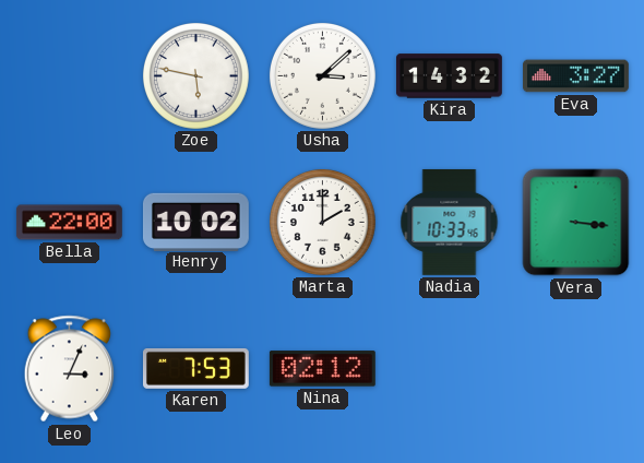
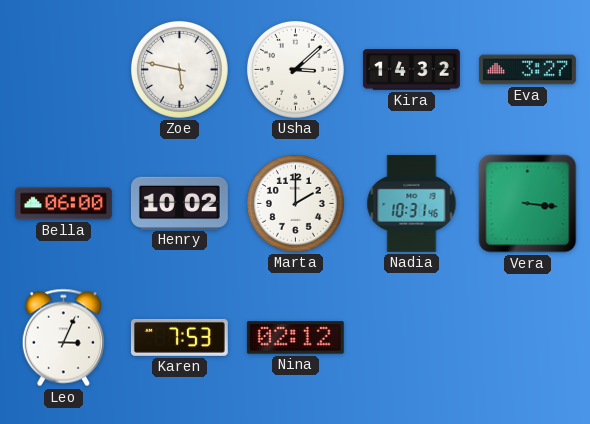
Bella: 22:00 -> 06:00 (63, 204)
Nadia: 10:33 -> 10:31 (412, 203)
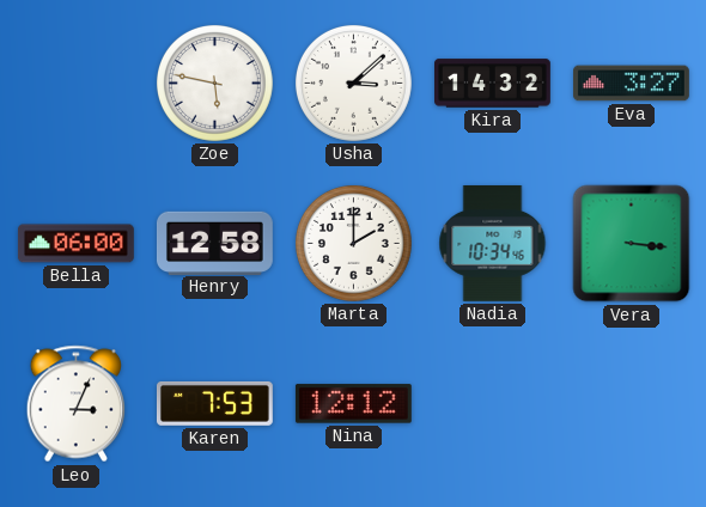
Henry: 10:02 -> 12:58 (214, 243)
Nadia: 10:31 -> 10:34 (493, 243)
Nina: 02:12 -> 12:12 (353, 404)
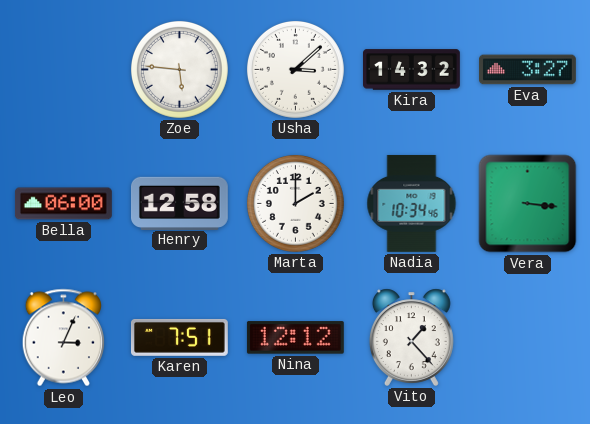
Zoe: 5:47 -> 5:46 (179, 69)
Karen: 7:53 -> 7:51 (179, 337)
Vito: none -> 1:23 (411, 337)
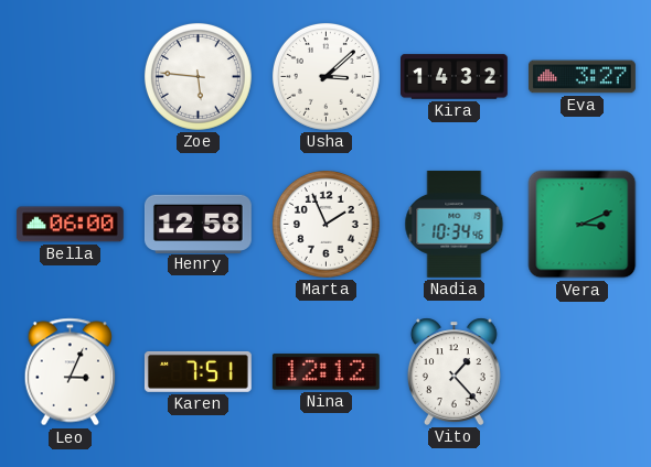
Marta: 2:00 -> 1:56 (325, 224)
Vera: 3:16 -> 3:11 (583, 225)
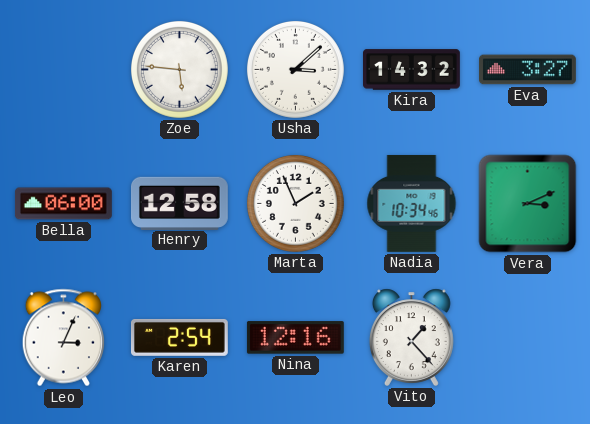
Karen: 7:51 -> 2:54 (179, 337)
Nina: 12:12 -> 12:16 (295, 338)
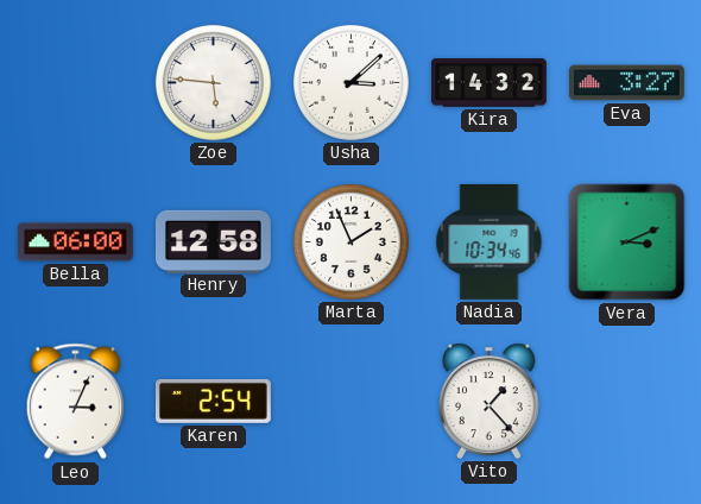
Nina: 12:16 -> none (295, 338)
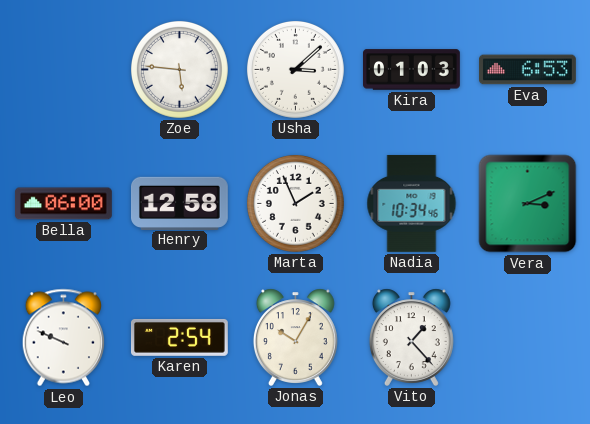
Kira: 14:32 -> 01:03 (412, 70)
Eva: 3:27 -> 6:53 (528, 70)
Leo: 3:04 -> 9:49 (63, 338)
Jonas: none -> 10:05 (295, 337)
